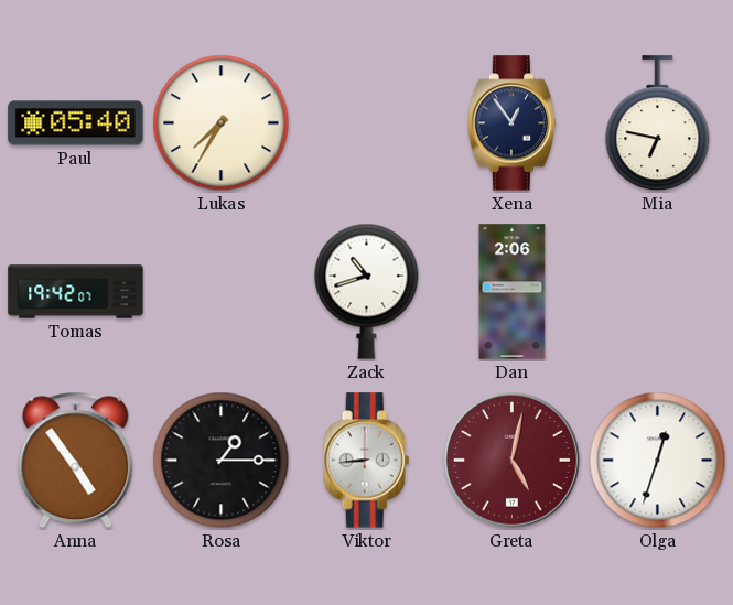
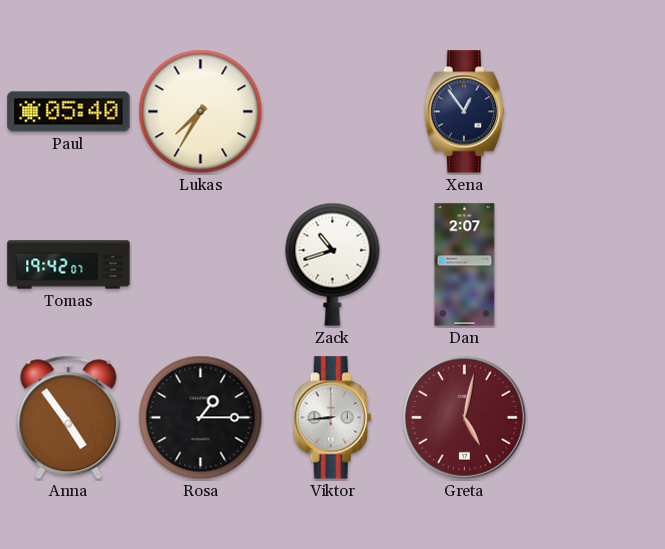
Mia: 6:47 -> none (658, 123)
Dan: 2:06 -> 2:07 (465, 265)
Olga: 12:33 -> none (658, 461)
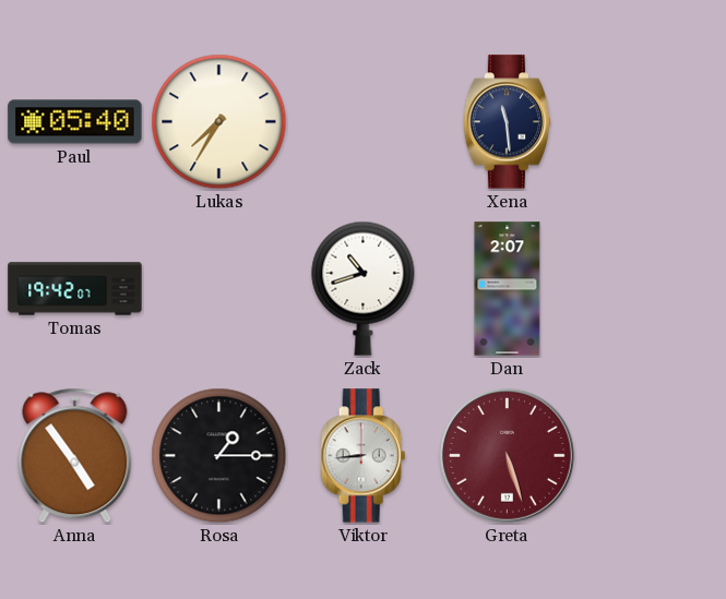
Xena: 12:54 -> 11:29 (508, 122)
Greta: 5:02 -> 5:27 (507, 455)
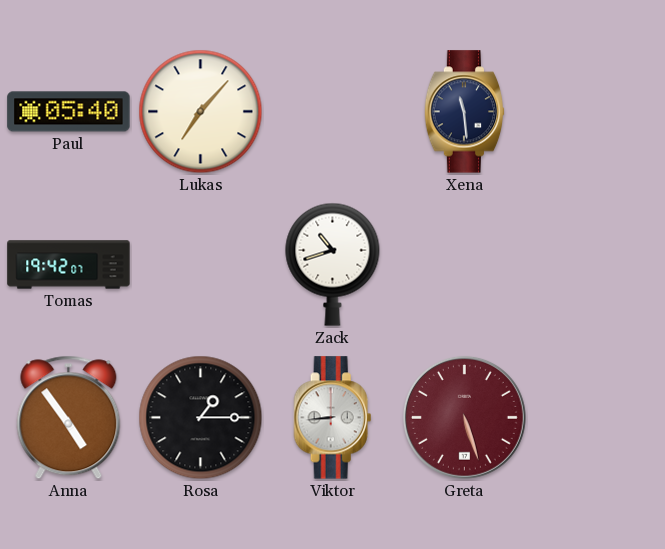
Lukas: 7:35 -> 7:07 (201, 112)
Dan: 2:07 -> none (508, 289)
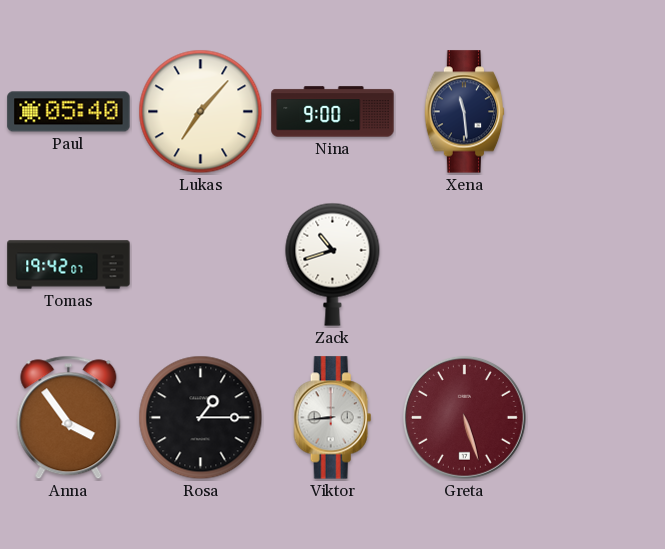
Nina: none -> 9:00 (333, 112)
Anna: 4:54 -> 3:54 (69, 418)
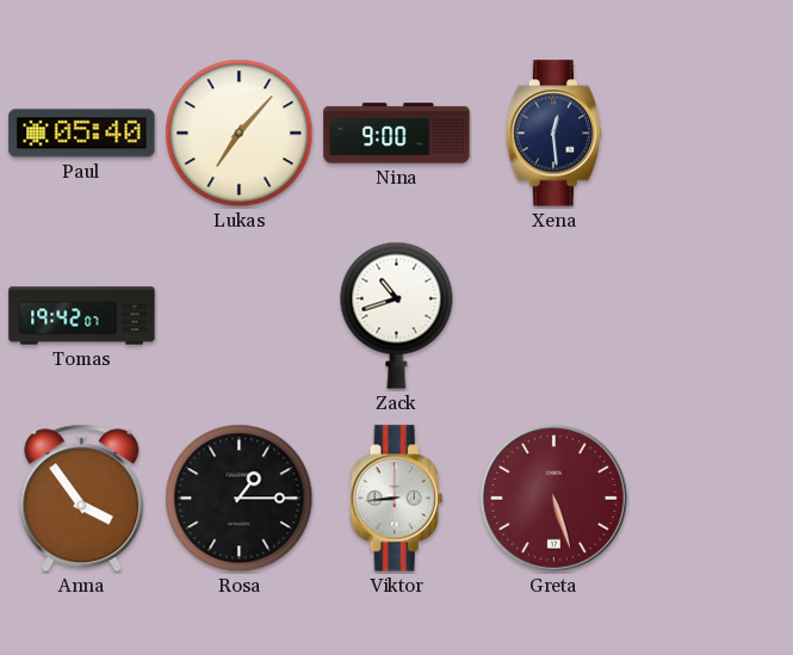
Xena: 11:29 -> 12:29 (555, 134)
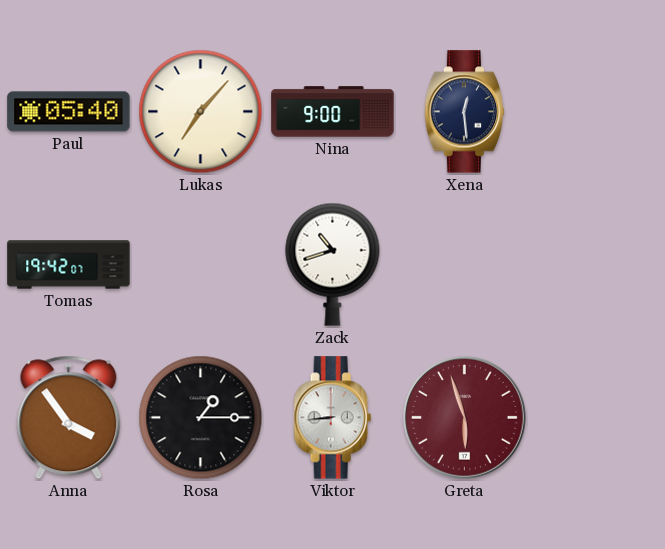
Greta: 5:27 -> 5:57 (464, 417)
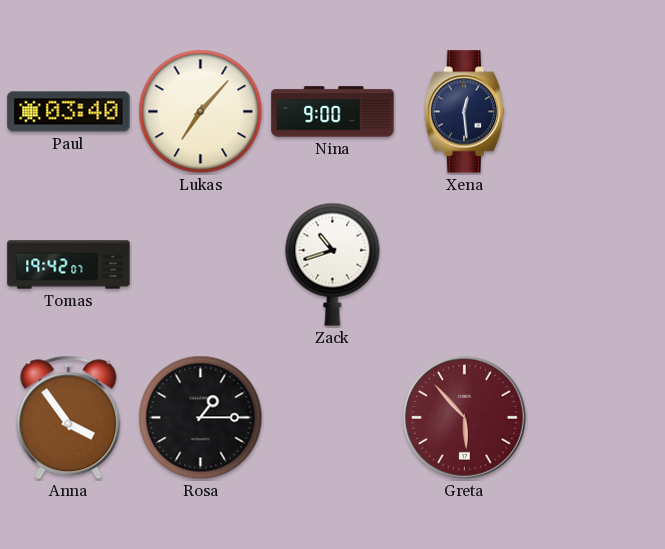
Paul: 05:40 -> 03:40 (69, 112)
Viktor: 8:44 -> none (333, 418)
Greta: 5:57 -> 5:53 (464, 417)
